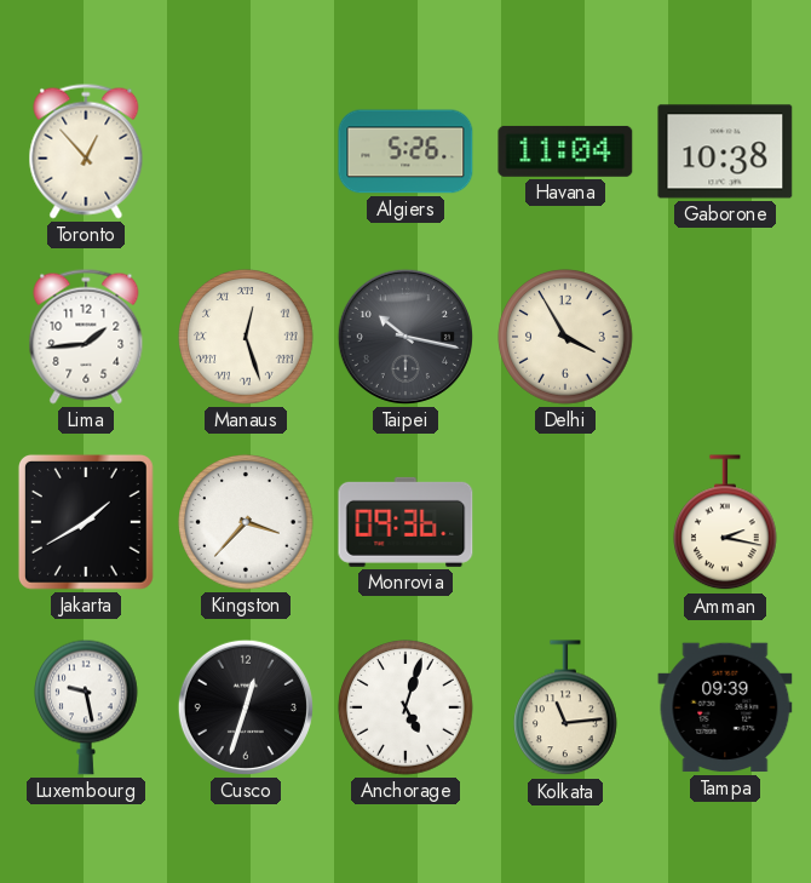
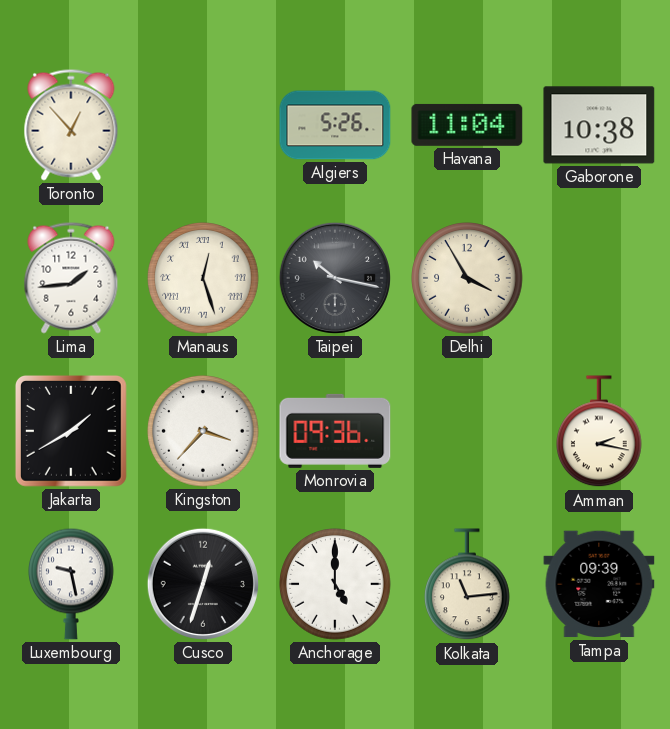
Anchorage: 5:03 -> 5:00 (335, 584)
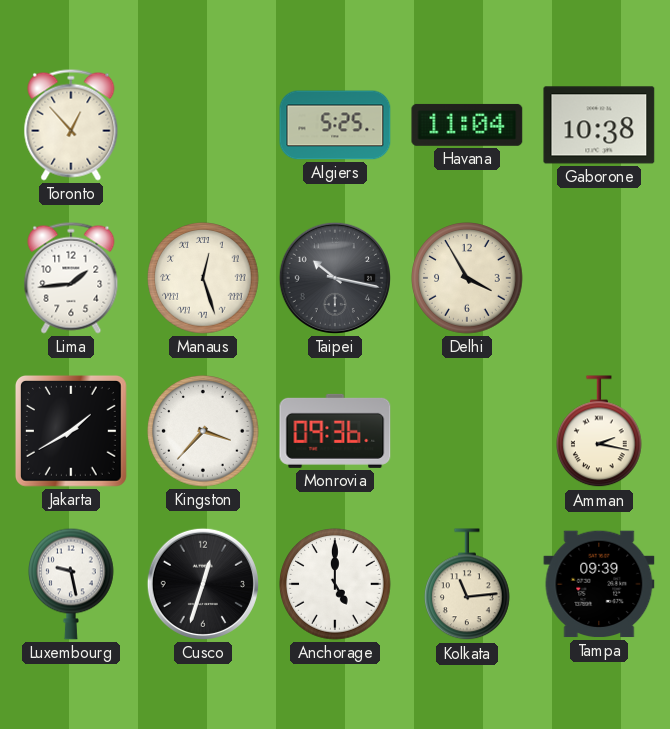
Algiers: 5:26 -> 5:25 (335, 125)
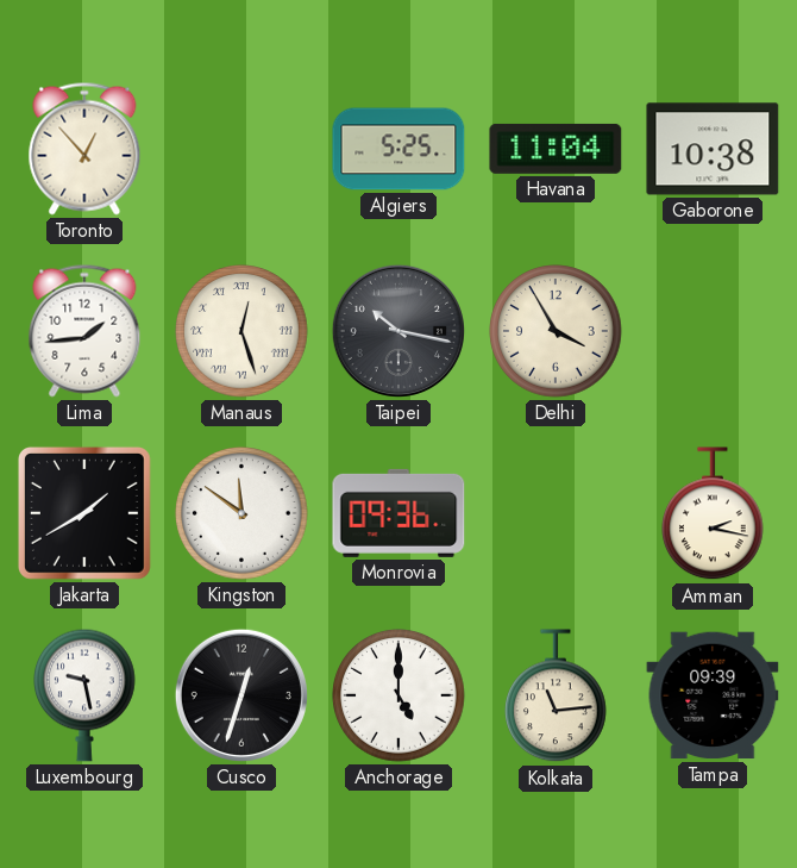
Kingston: 3:37 -> 11:51 (241, 513)
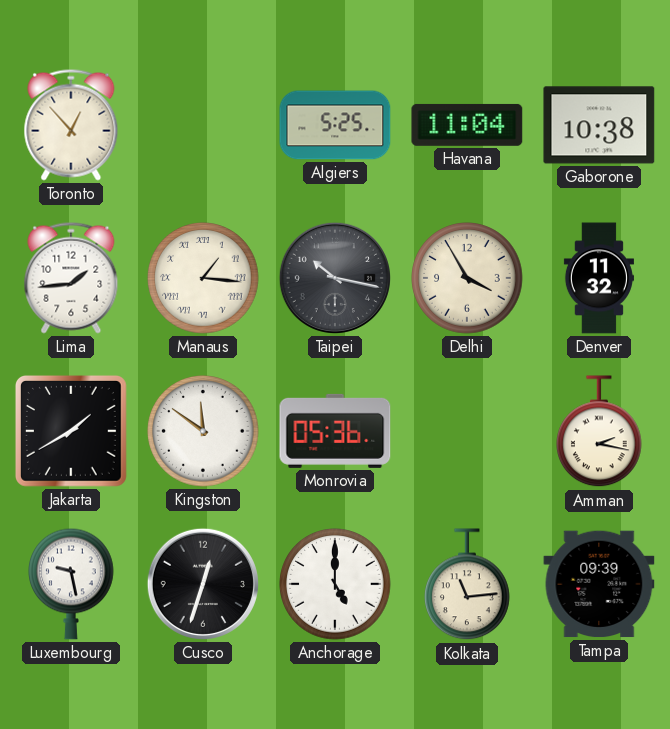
Manaus: 12:27 -> 1:16 (203, 278)
Denver: none -> 11:32 (599, 278)
Monrovia: 09:36 -> 05:36 (335, 431)
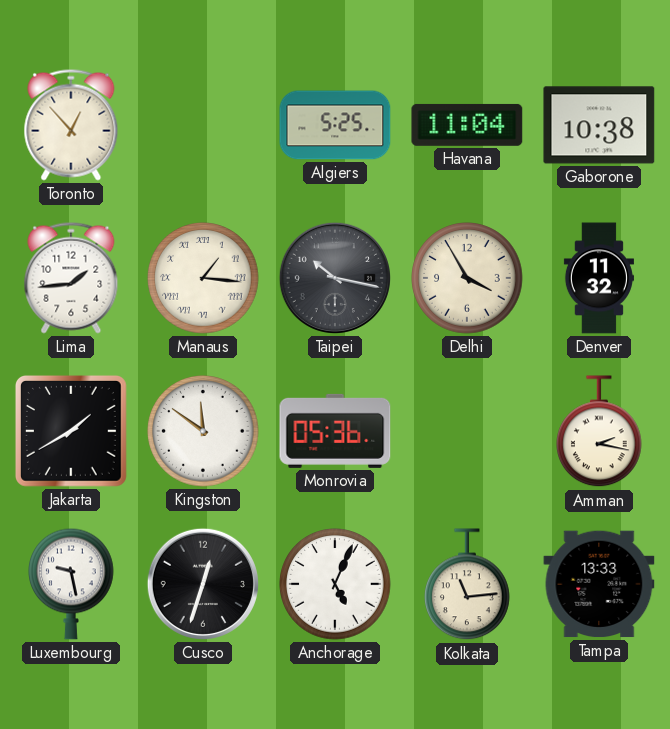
Anchorage: 5:00 -> 5:04 (335, 584)
Tampa: 09:39 -> 13:33 (599, 584)
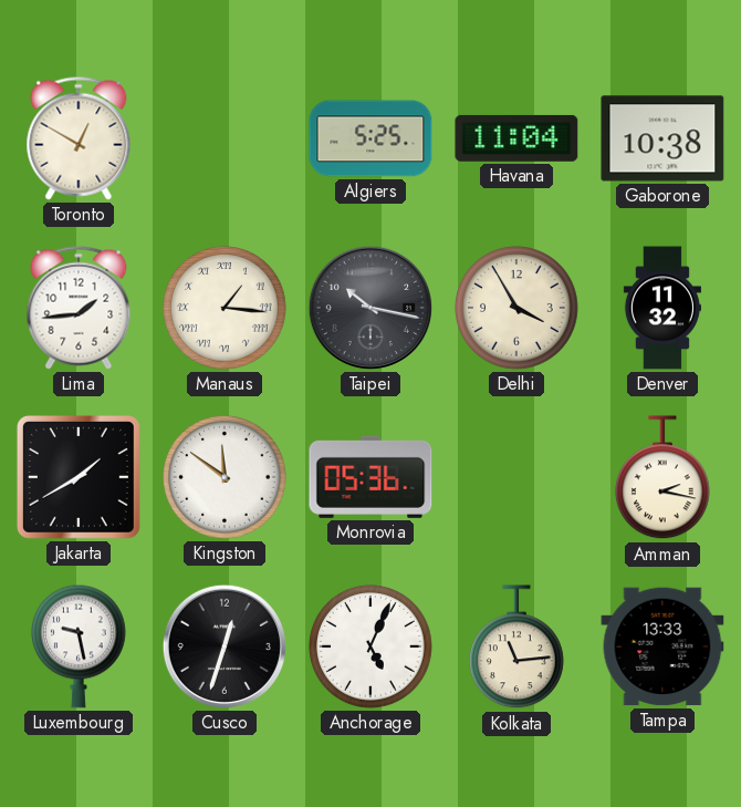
Toronto: 12:53 -> 12:50 (79, 138)
